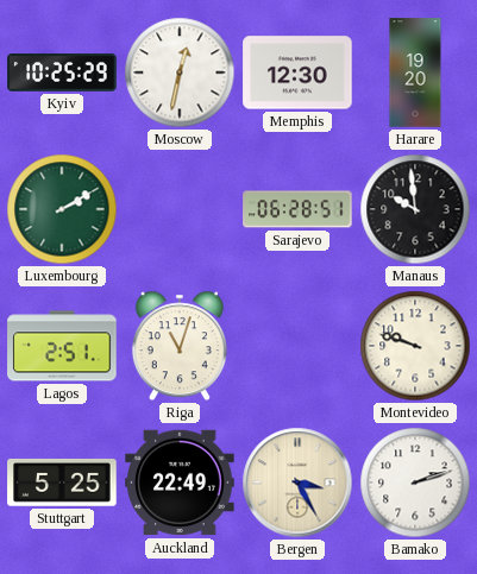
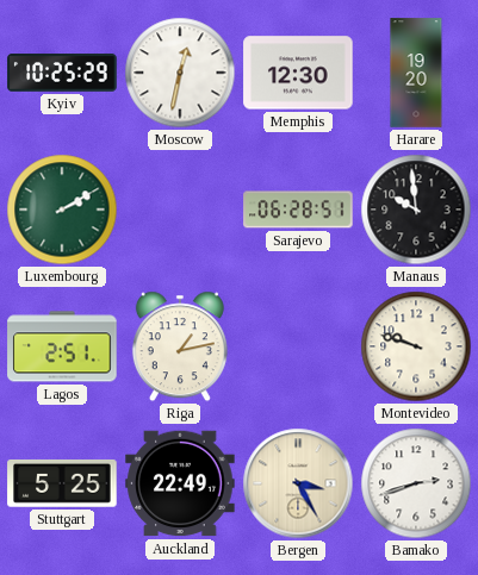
Riga: 11:03 -> 1:13 (180, 346)
Bamako: 2:12 -> 2:42 (416, 483)
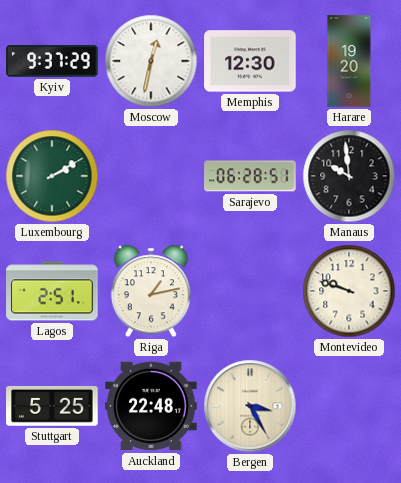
Kyiv: 10:25 -> 9:37 (52, 61)
Auckland: 22:49 -> 22:48 (151, 406)
Bamako: 2:42 -> none (416, 483)
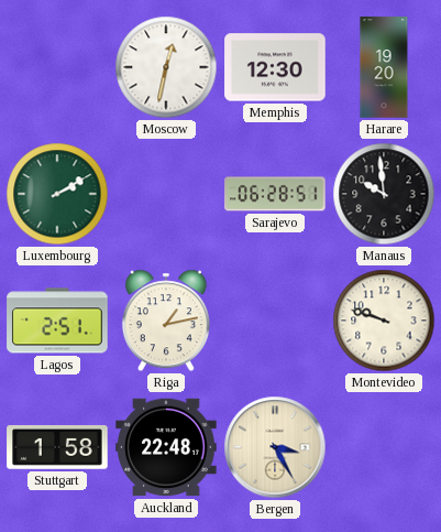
Kyiv: 9:37 -> none (52, 61)
Stuttgart: 5:25 -> 1:58 (57, 447)
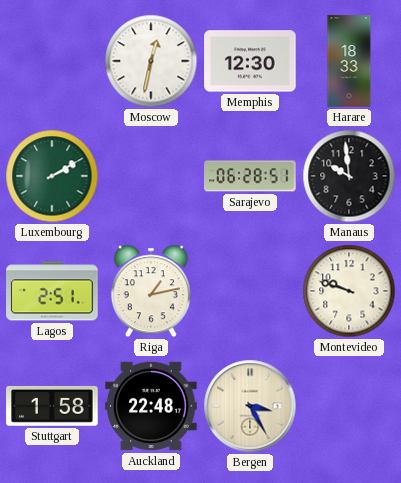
Harare: 19:20 -> 18:33 (349, 61)
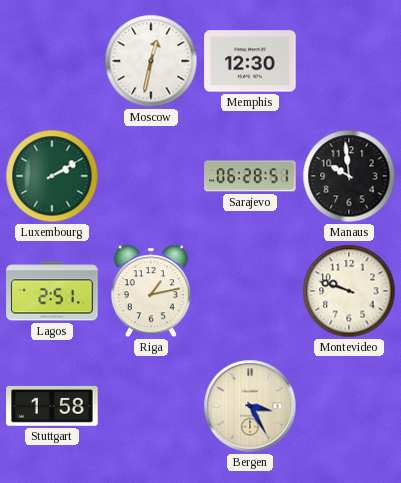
Harare: 18:33 -> none (349, 61)
Auckland: 22:48 -> none (151, 406)
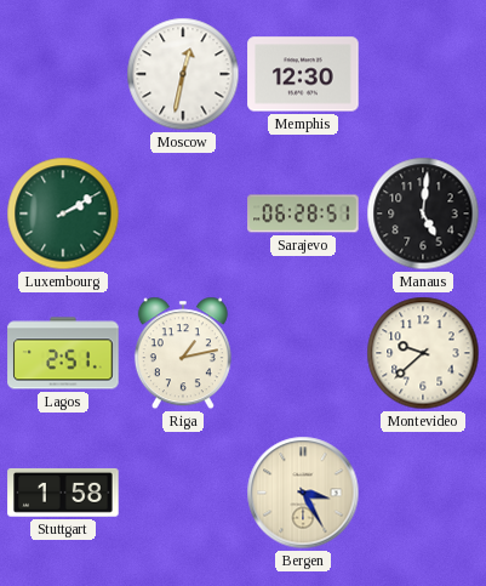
Manaus: 9:59 -> 5:01 (423, 214)
Montevideo: 9:48 -> 9:38 (423, 353)
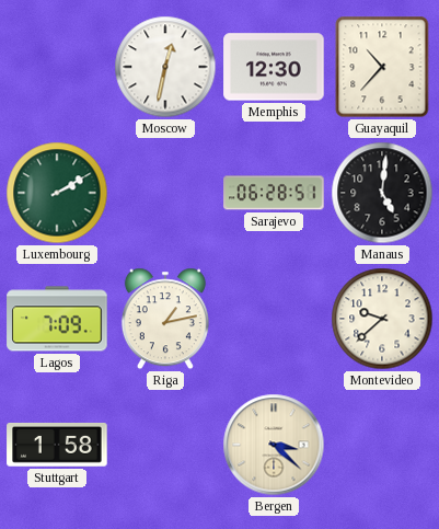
Guayaquil: none -> 10:37 (382, 67)
Lagos: 2:51 -> 7:09 (57, 319)
Bergen: 3:25 -> 3:22 (274, 445)
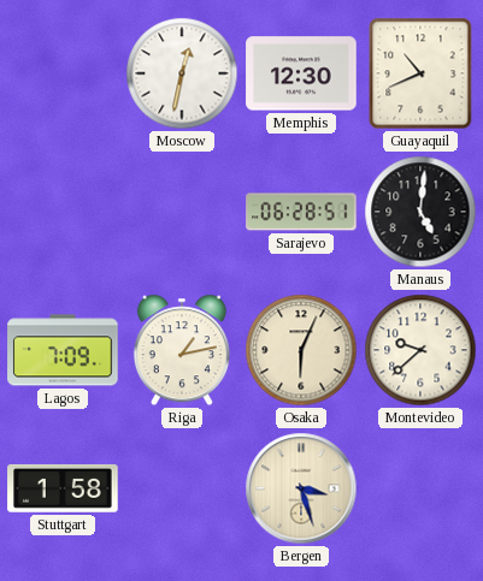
Guayaquil: 10:37 -> 10:41 (420, 73)
Luxembourg: 2:10 -> none (57, 193)
Osaka: none -> 6:04 (301, 350)
Bergen: 3:22 -> 3:27 (301, 488)
